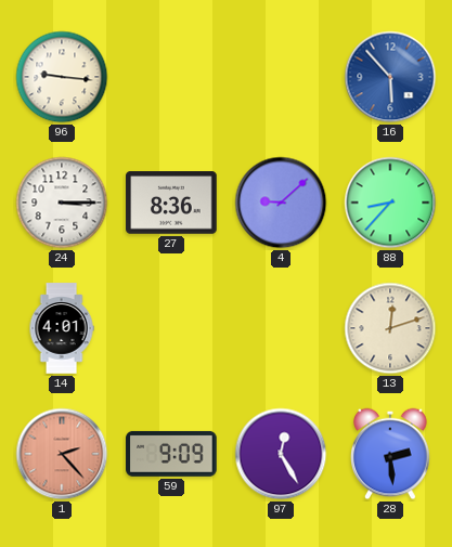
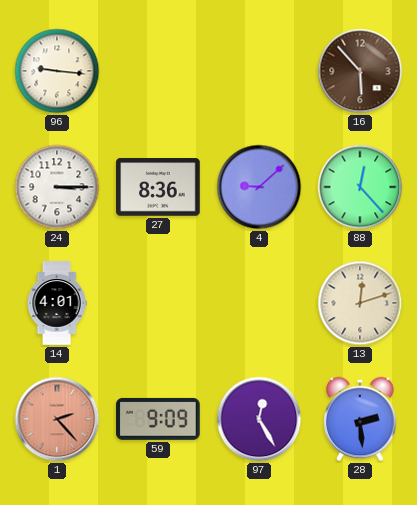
16 dial: blue -> brown (360, 71)
88: 8:37 -> 12:23 (360, 187)
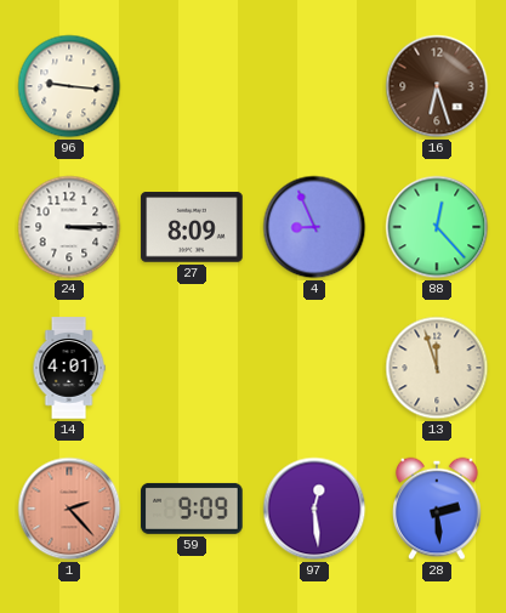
16: 5:53 -> 6:27 (437, 86)
27: 8:36 -> 8:09 (192, 227)
4: 9:08 -> 8:56 (314, 227)
13: 12:12 -> 11:57 (437, 368)
97: 12:25 -> 12:29 (314, 509)
